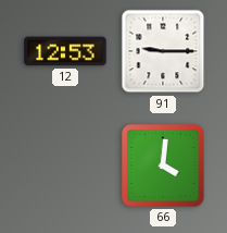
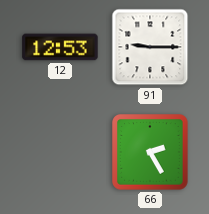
66: 4:01 -> 2:25 (150, 152)
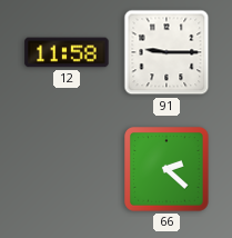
12: 12:53 -> 11:58 (67, 52)
66: 2:25 -> 2:22 (167, 169)
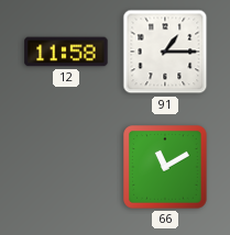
91: 9:15 -> 1:15 (165, 52)
66: 2:22 -> 11:10 (165, 167)
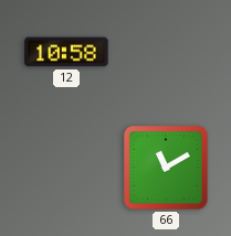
12: 11:58 -> 10:58 (66, 52)
91: 1:15 -> none (165, 52)
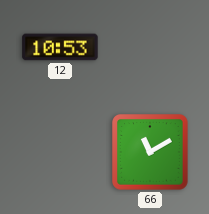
12: 10:58 -> 10:53 (60, 47)
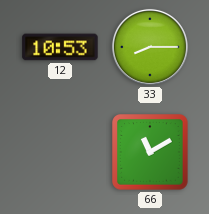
33: none -> 8:15 (150, 47)
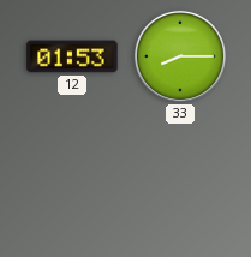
12: 10:53 -> 01:53 (72, 56)
66: 11:10 -> none (150, 152)
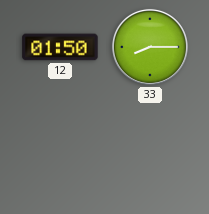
12: 01:53 -> 01:50 (60, 47)
